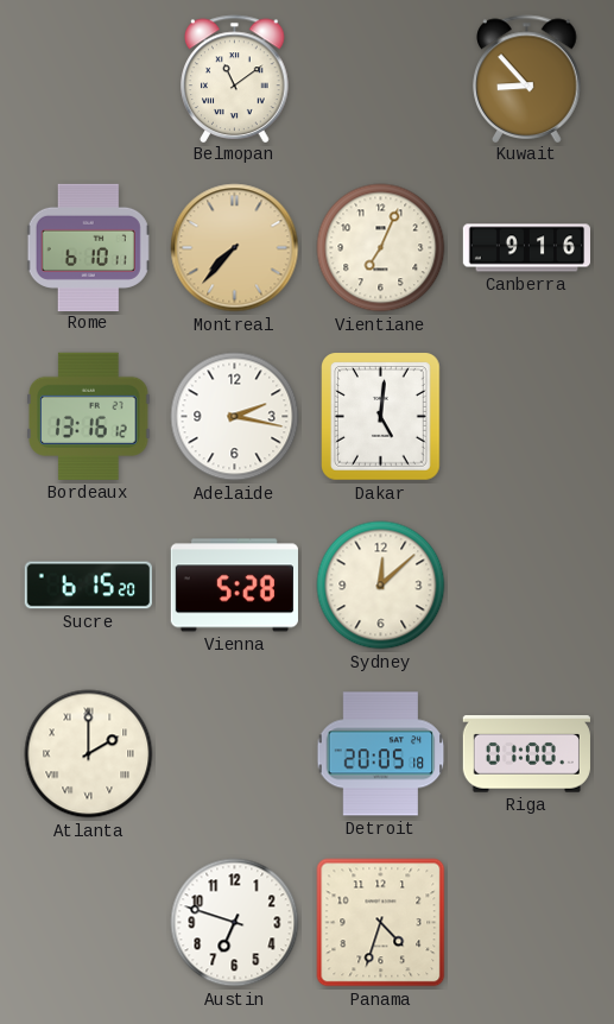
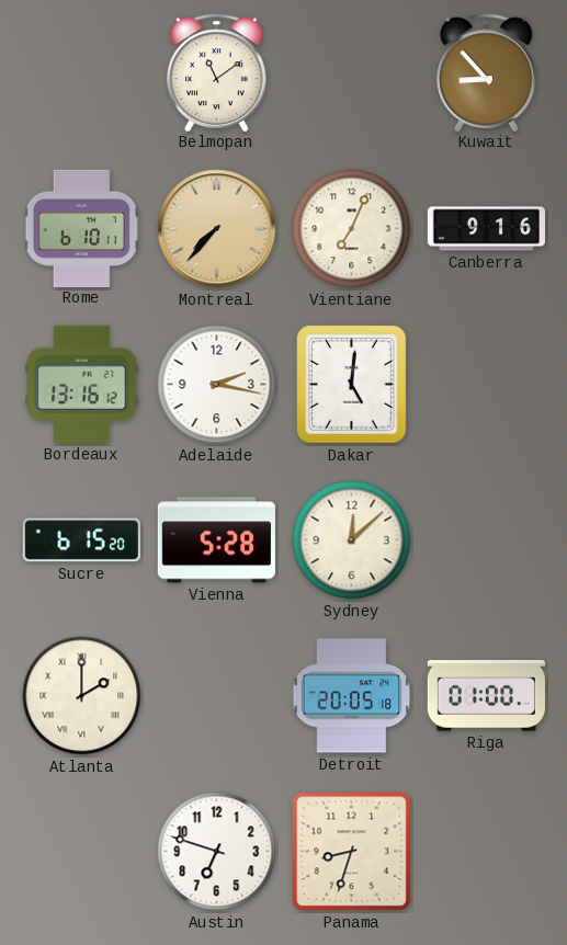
Panama: 4:33 -> 8:33 (352, 852)
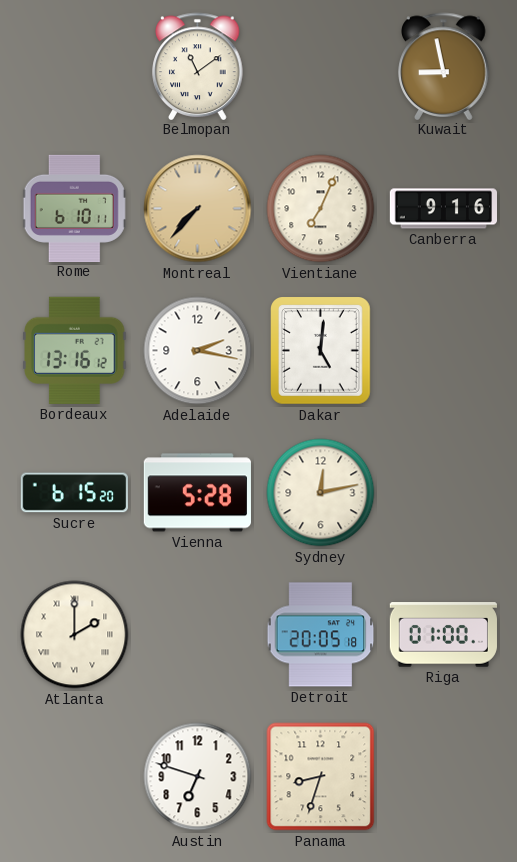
Kuwait: 8:53 -> 8:58 (444, 66)
Sydney: 12:08 -> 12:13 (321, 493)
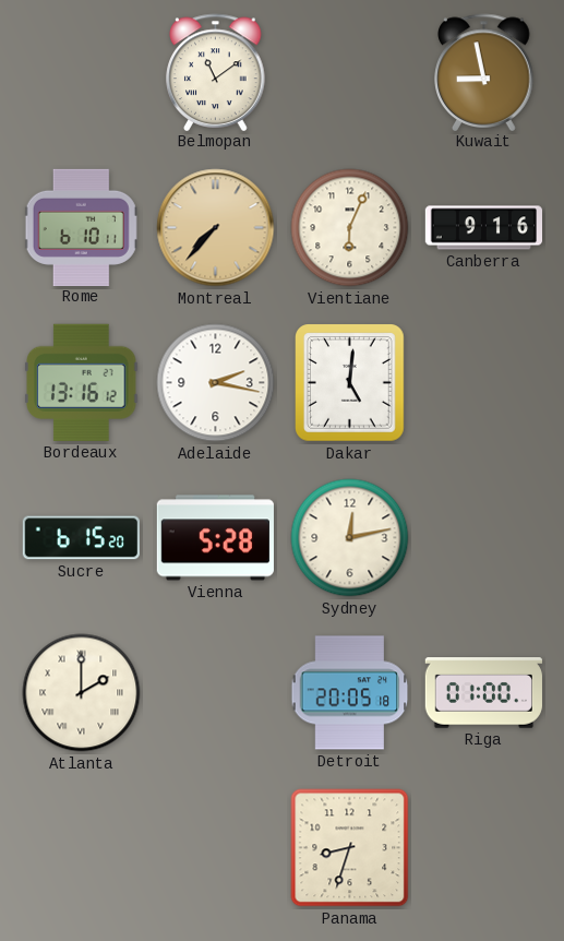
Vientiane: 7:04 -> 6:04 (350, 228)
Austin: 6:48 -> none (198, 777)
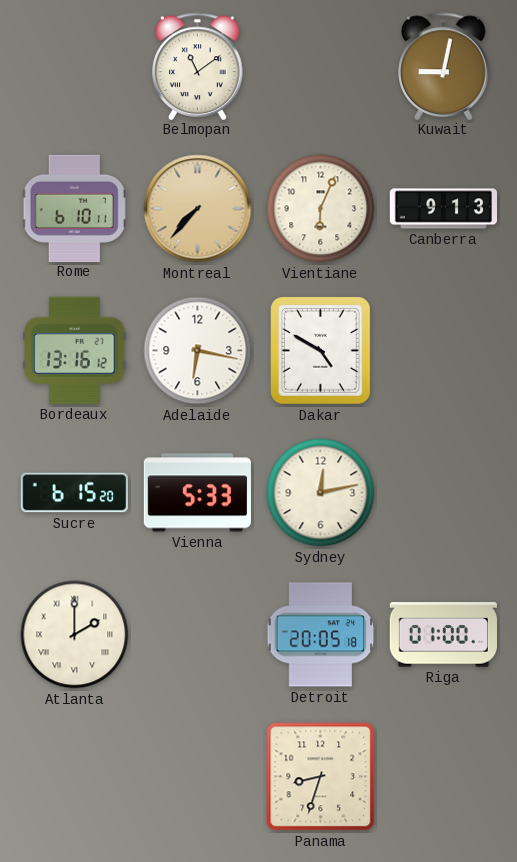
Kuwait: 8:58 -> 9:02 (444, 66)
Canberra: 9:16 -> 9:13 (443, 209)
Adelaide: 2:17 -> 6:17 (198, 351)
Dakar: 5:01 -> 4:50 (321, 351)
Vienna: 5:28 -> 5:33 (197, 493)
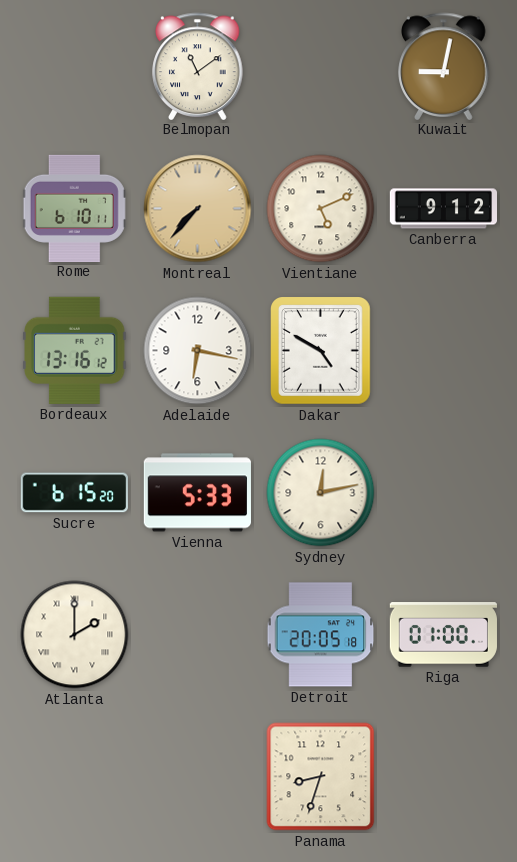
Vientiane: 6:04 -> 5:11 (321, 209)
Canberra: 9:13 -> 9:12 (443, 209)
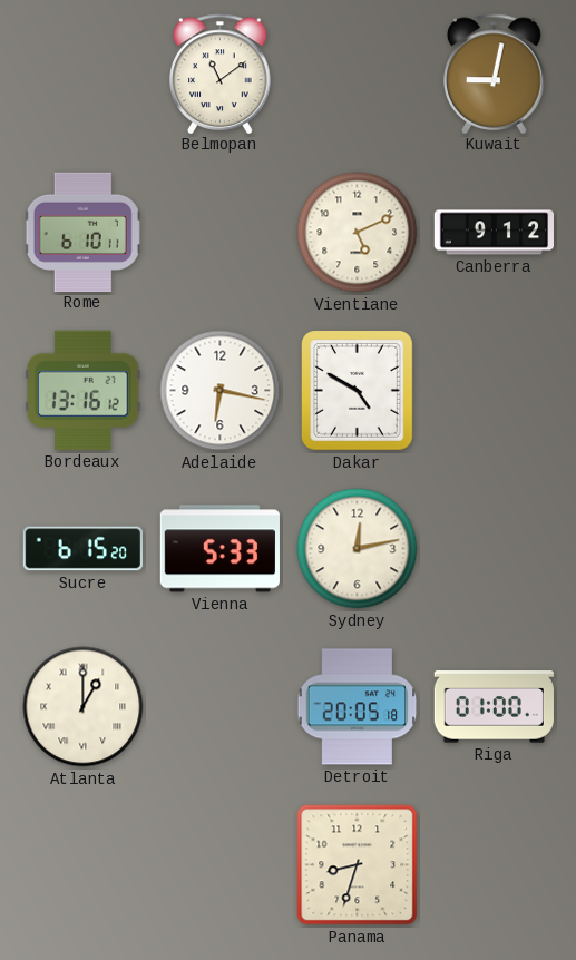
Montreal: 7:37 -> none (198, 209)
Atlanta: 2:00 -> 1:00 (84, 707)
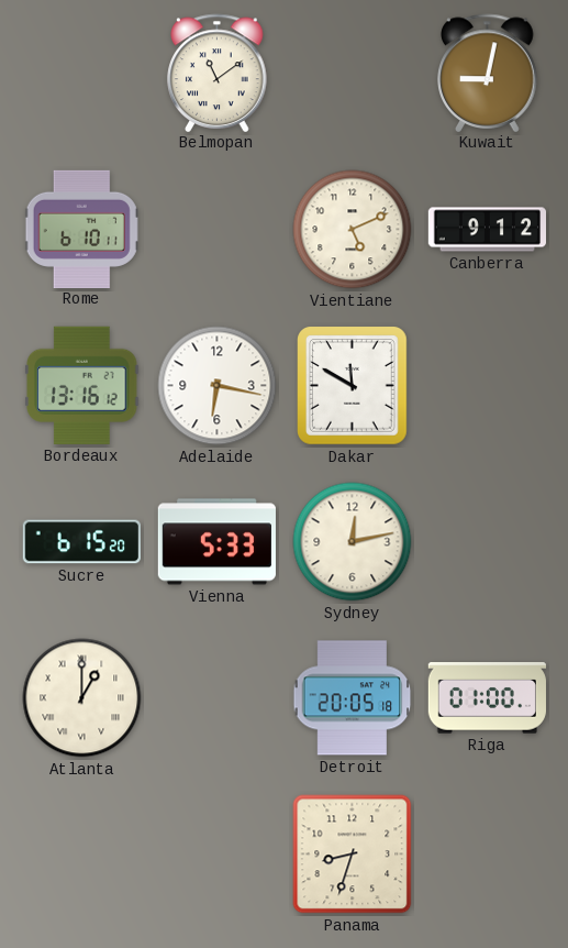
Dakar: 4:50 -> 11:50 (353, 386)
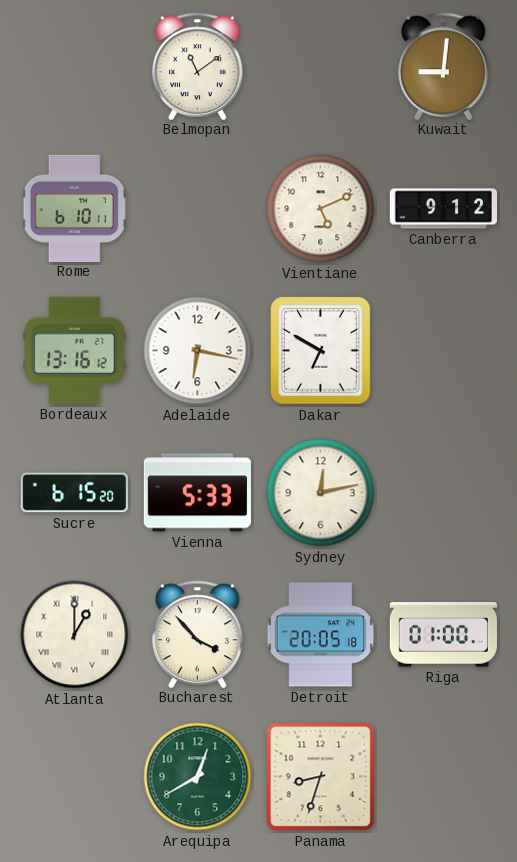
Kuwait: 9:02 -> 9:01 (444, 66)
Dakar: 11:50 -> 6:50 (321, 351)
Bucharest: none -> 3:53 (198, 634)
Arequipa: none -> 12:40 (198, 777)
